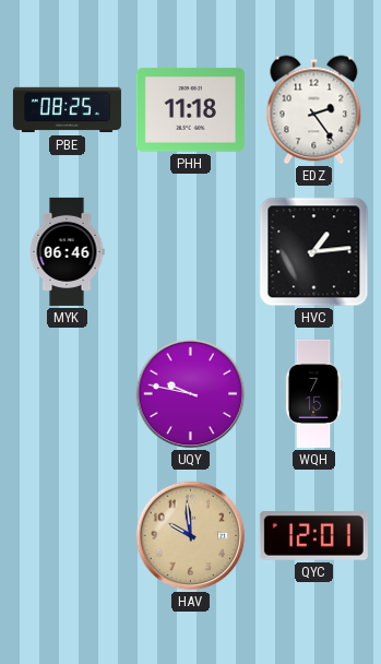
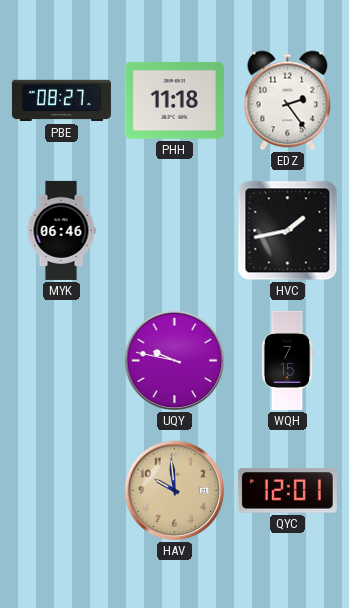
PBE: 08:25 -> 08:27 (61, 101)
HVC: 1:14 -> 1:43 (288, 231)
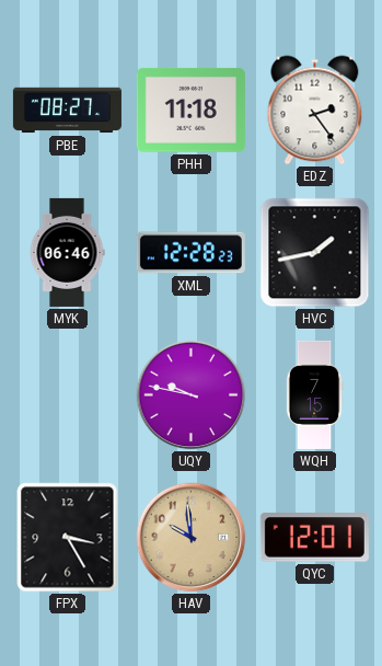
XML: none -> 12:28 (190, 253)
FPX: none -> 3:25 (68, 538)
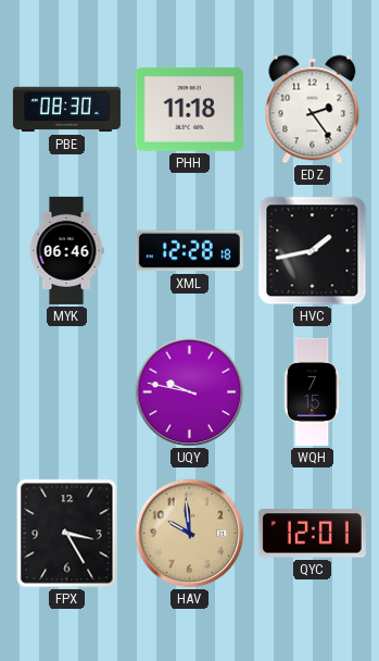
PBE: 08:27 -> 08:30 (66, 110)
XML: 12:28:23 -> 12:28:18 (189, 251)
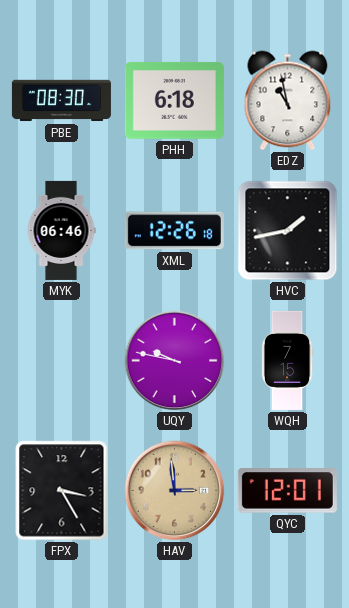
PHH: 11:18 -> 6:18 (174, 100)
EDZ: 2:24 -> 10:58 (288, 101)
XML: 12:28 -> 12:26 (174, 231)
HAV: 9:59 -> 2:59 (175, 491)
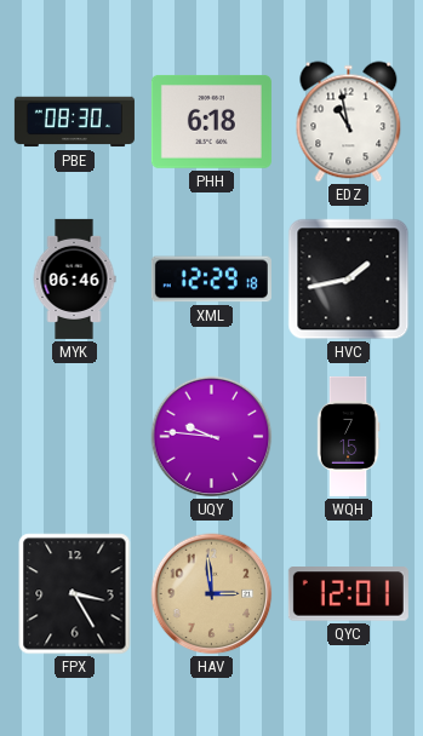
XML: 12:26 -> 12:29 (211, 280)
UQY: 9:47 -> 9:46 (212, 437)
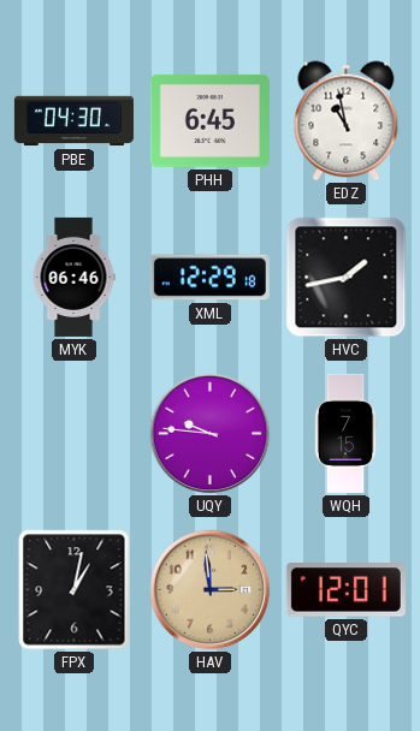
PBE: 08:30 -> 04:30 (73, 121)
PHH: 6:18 -> 6:45 (209, 120)
FPX: 3:25 -> 1:02 (75, 590)
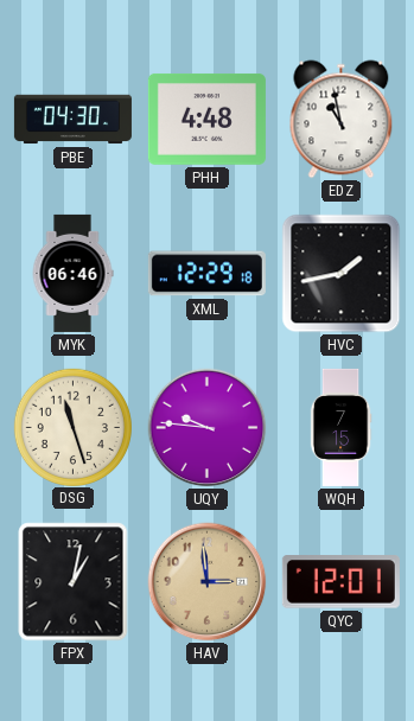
PHH: 6:45 -> 4:48 (206, 119)
DSG: none -> 11:27 (72, 427)
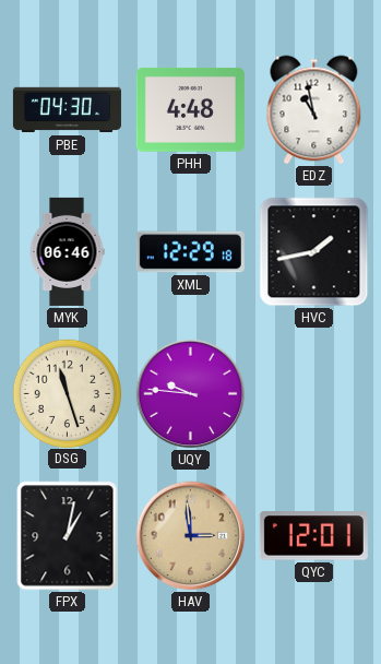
WQH: 7:15 -> none (340, 427)
